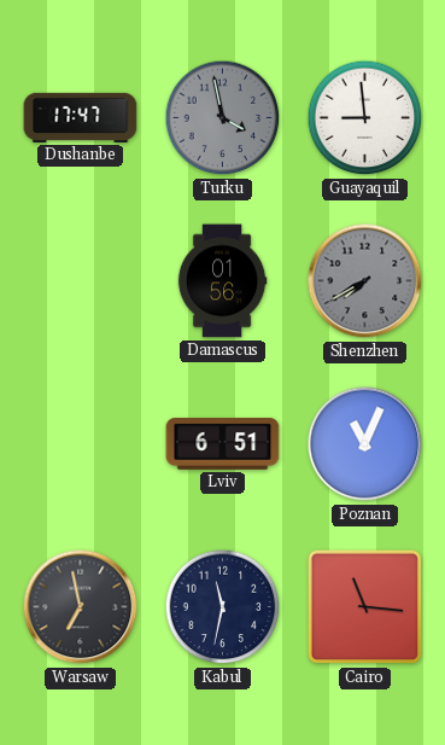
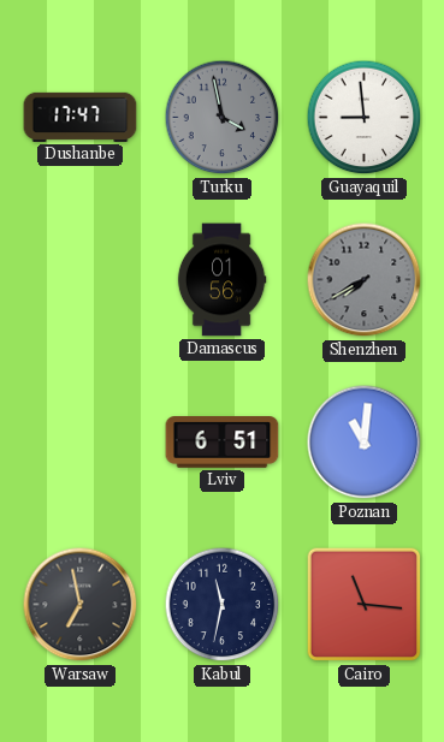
Poznan: 11:04 -> 11:01 (365, 443)
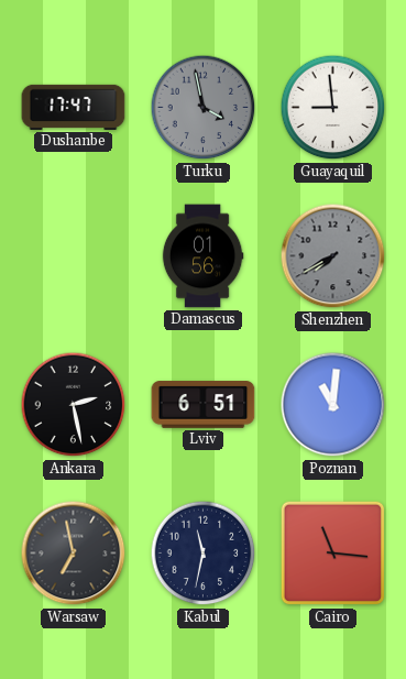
Ankara: none -> 2:28 (74, 405)
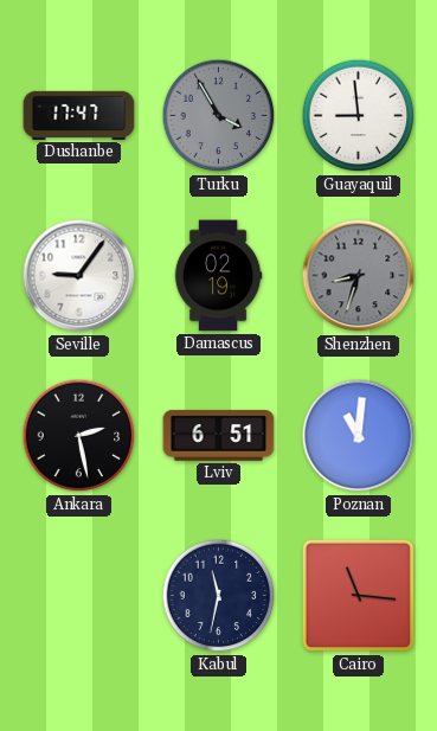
Turku: 3:58 -> 3:55 (219, 116)
Seville: none -> 9:06 (79, 276)
Damascus: 01:56 -> 02:19 (218, 276)
Shenzhen: 7:40 -> 8:33 (359, 276)
Warsaw: 6:58 -> none (74, 554)
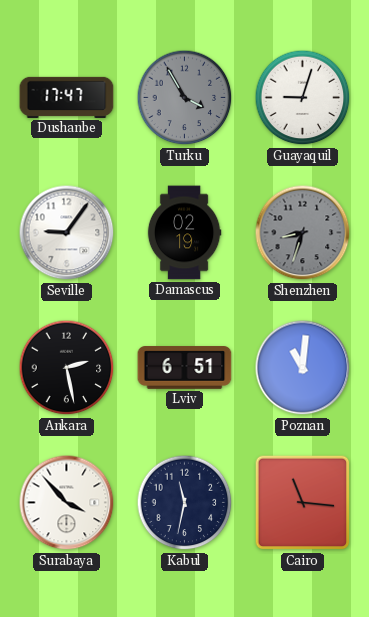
Guayaquil: 8:59 -> 9:03 (303, 98)
Surabaya: none -> 3:53 (67, 503)
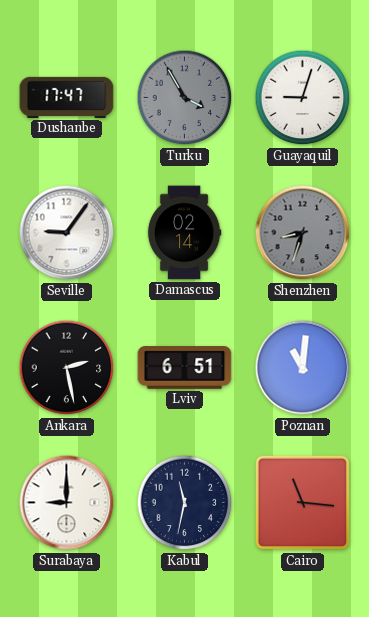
Damascus: 02:19 -> 02:14 (184, 233)
Surabaya: 3:53 -> 9:00 (67, 503)
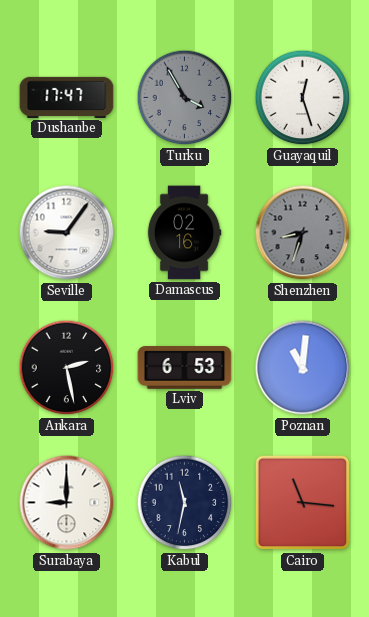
Guayaquil: 9:03 -> 12:27 (303, 98)
Damascus: 02:14 -> 02:16 (184, 233)
Lviv: 6:51 -> 6:53 (185, 368)
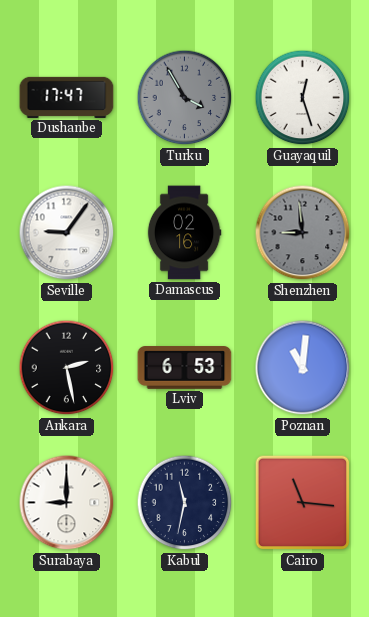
Shenzhen: 8:33 -> 8:59 (303, 233)
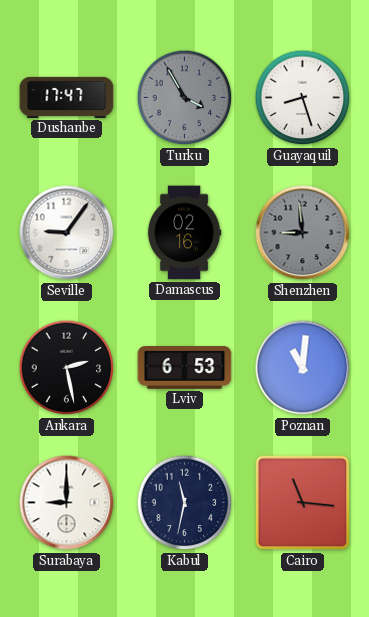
Guayaquil: 12:27 -> 8:27 (303, 98)
